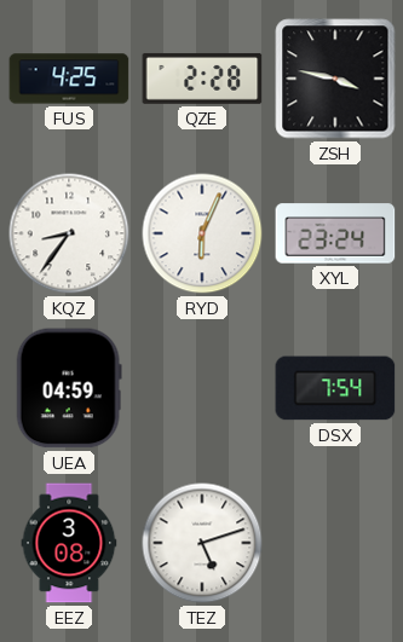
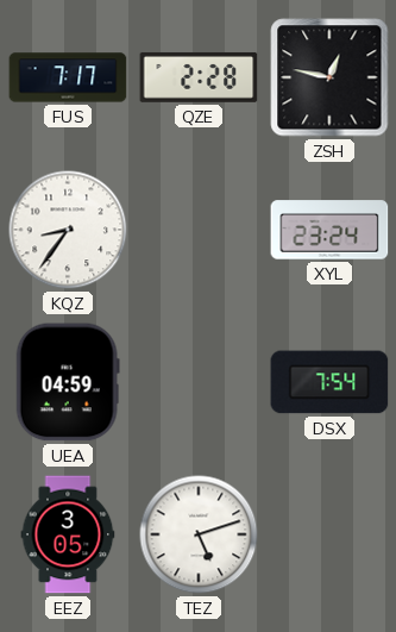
FUS: 4:25 -> 7:17 (68, 77)
ZSH: 3:47 -> 12:47 (329, 77)
RYD: 6:04 -> none (202, 233)
EEZ: 3:08 -> 3:05 (68, 534)
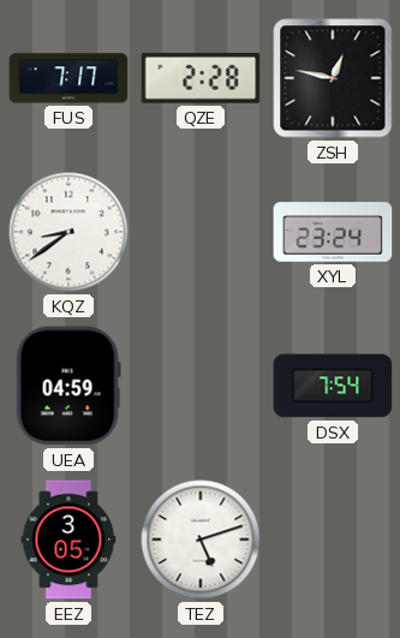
KQZ: 8:36 -> 8:39 (68, 232)
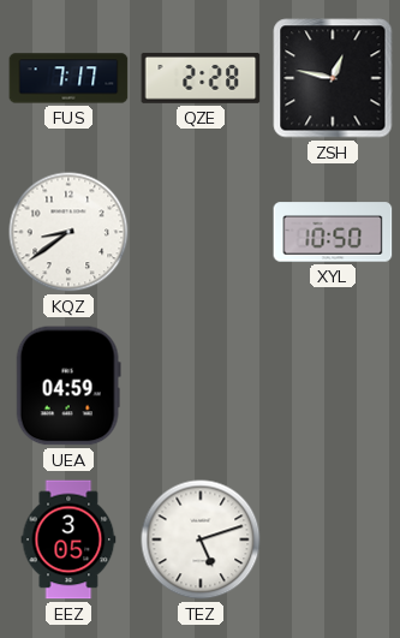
XYL: 23:24 -> 10:50 (333, 232)
DSX: 7:54 -> none (333, 386)
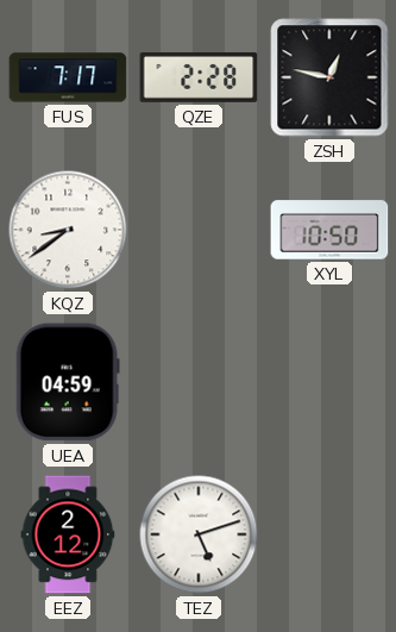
EEZ: 3:05 -> 2:12 (68, 534)
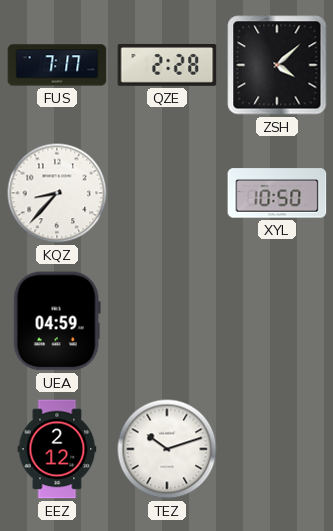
ZSH: 12:47 -> 4:08 (277, 65)
KQZ: 8:39 -> 8:37 (57, 193)
TEZ: 5:12 -> 10:12 (167, 449)
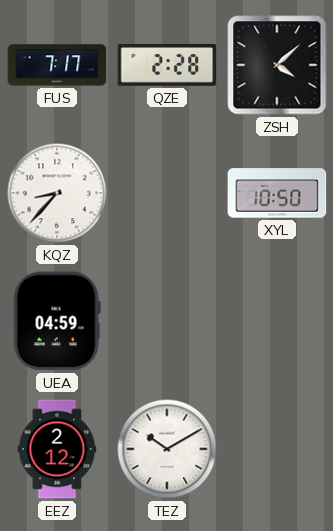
TEZ: 10:12 -> 10:10 (167, 449)
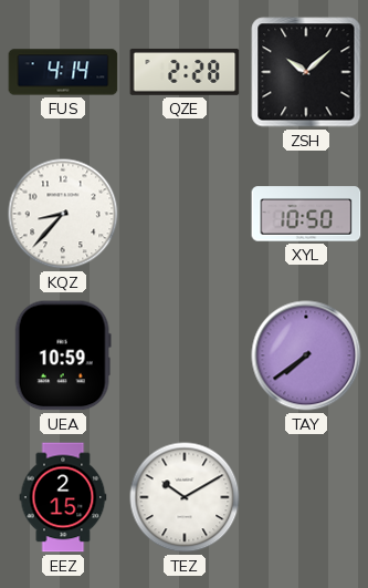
FUS: 7:17 -> 4:14 (63, 72)
ZSH: 4:08 -> 10:08 (306, 72)
UEA: 04:59 -> 10:59 (63, 355)
TAY: none -> 7:39 (306, 355)
EEZ: 2:12 -> 2:15 (63, 497)
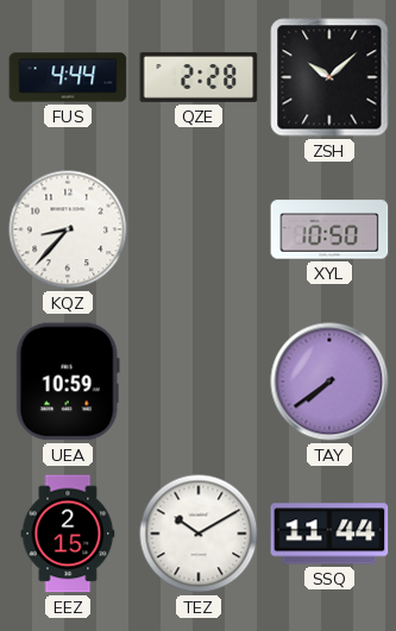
FUS: 4:14 -> 4:44 (68, 77)
SSQ: none -> 11:44 (329, 534)
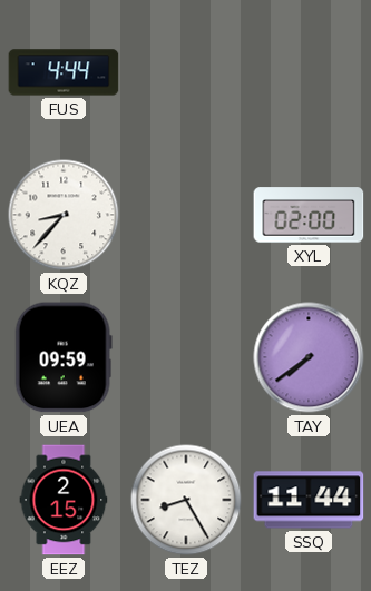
QZE: 2:28 -> none (199, 77)
ZSH: 10:08 -> none (329, 77)
XYL: 10:50 -> 02:00 (309, 215)
UEA: 10:59 -> 09:59 (64, 357)
TEZ: 10:10 -> 8:25 (186, 500)
